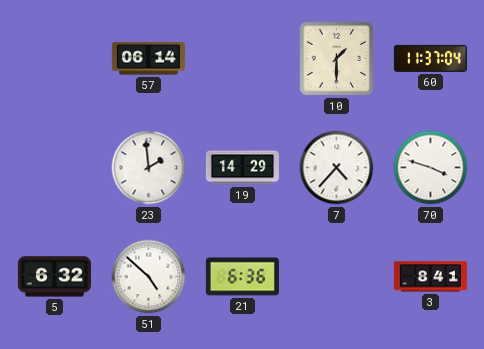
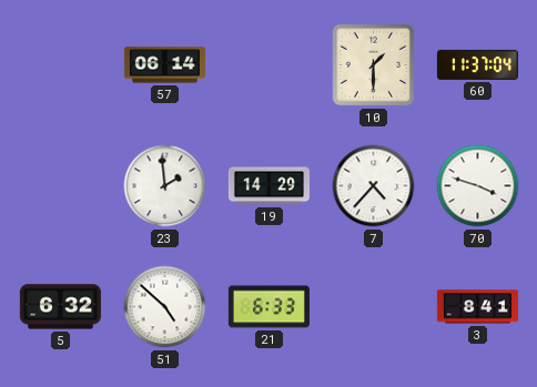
21: 6:36 -> 6:33 (268, 307)
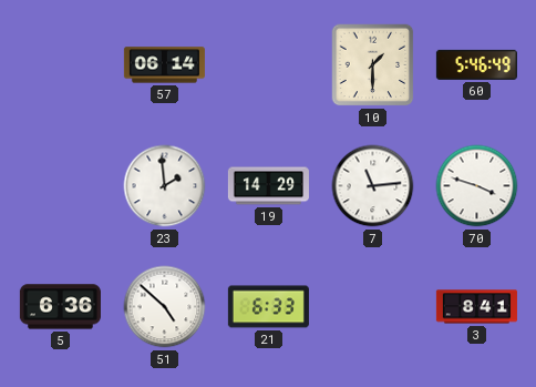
60: 11:37 -> 5:46 (476, 64)
7: 4:37 -> 11:14 (373, 186)
5: 6:32 -> 6:36 (60, 307)
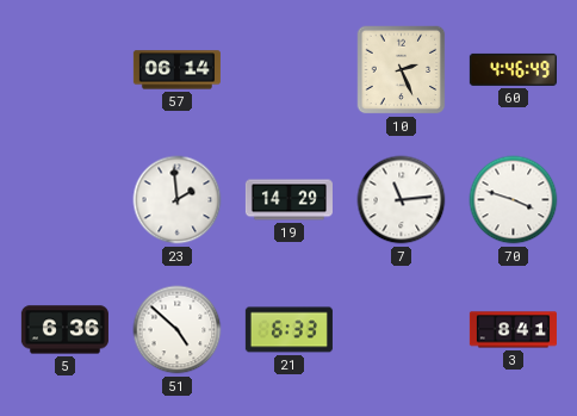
10: 1:30 -> 2:26 (402, 70)
60: 5:46 -> 4:46 (513, 69)
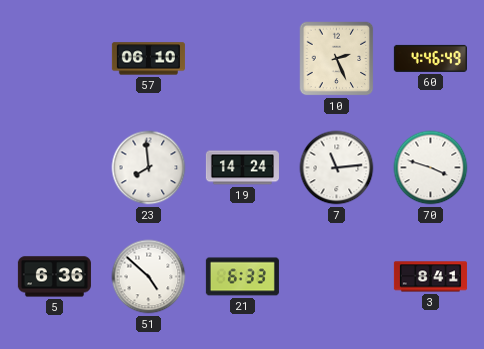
57: 06:14 -> 06:10 (148, 59)
23: 1:59 -> 7:59 (149, 168)
19: 14:29 -> 14:24 (242, 168)
